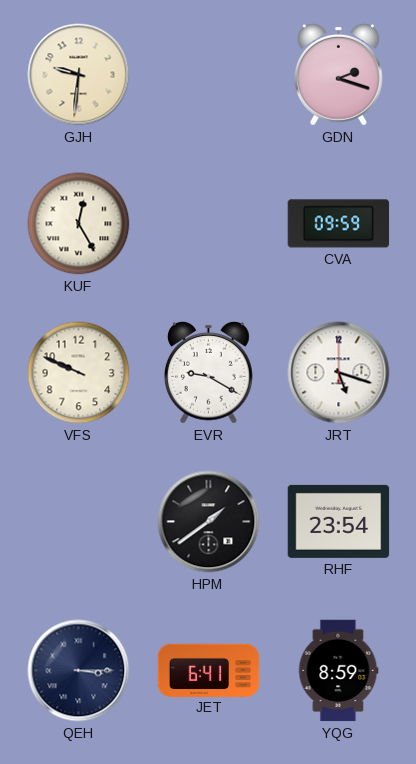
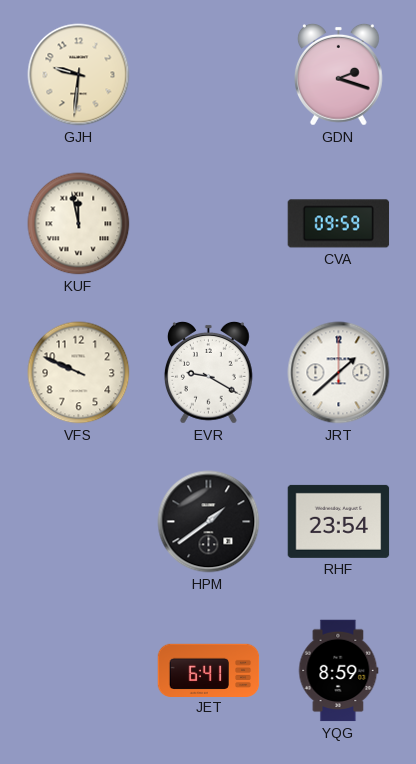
KUF: 12:25 -> 11:58 (79, 224)
JRT: 5:18 -> 1:38 (339, 373)
QEH: 3:15 -> none (79, 671)
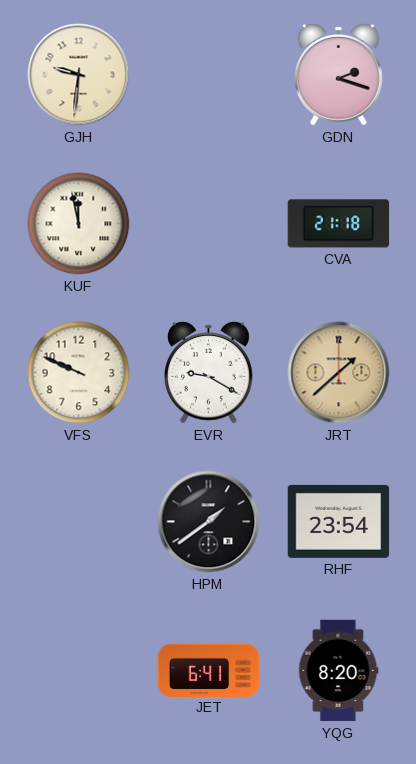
CVA: 09:59 -> 21:18 (339, 224)
JRT dial: white -> champagne (339, 373)
YQG: 8:59 -> 8:20 (338, 671)
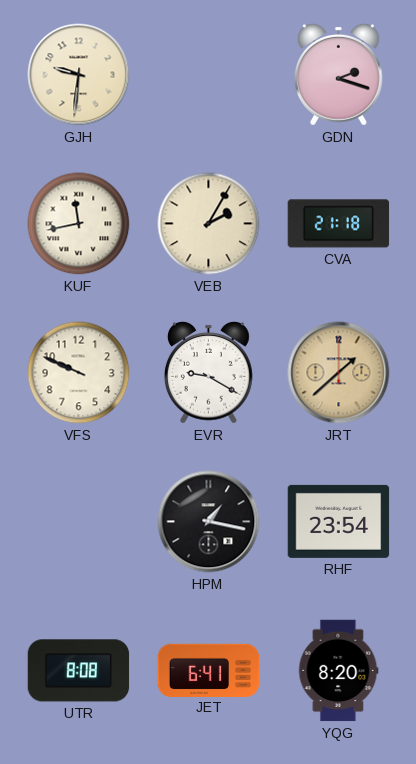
KUF: 11:58 -> 11:43 (79, 224)
VEB: none -> 2:05 (209, 224)
HPM: 1:39 -> 1:17 (209, 522)
UTR: none -> 8:08 (79, 671)
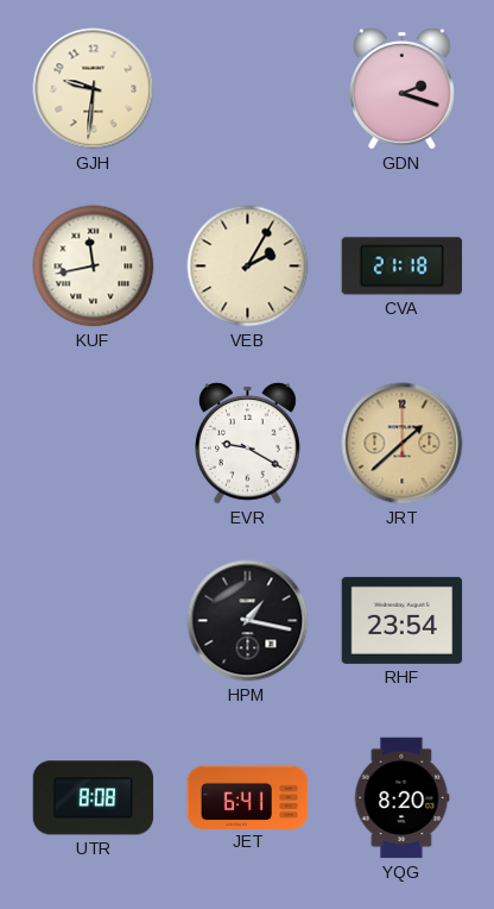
VFS: 9:49 -> none (79, 373)
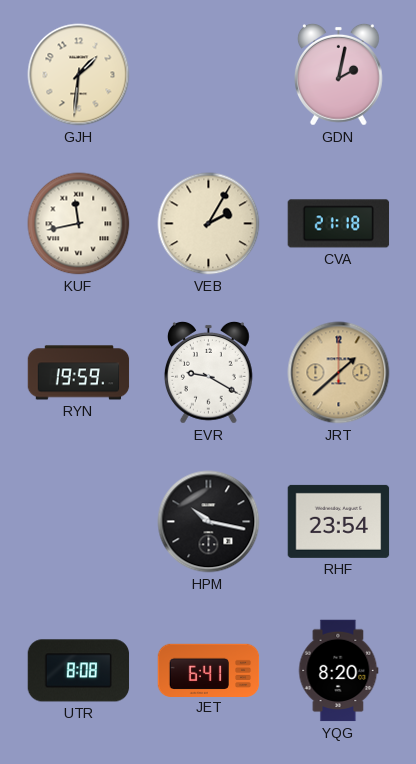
GJH: 9:31 -> 1:31 (79, 75)
GDN: 2:18 -> 2:02 (338, 74)
RYN: none -> 19:59 (79, 373)
HPM: 1:17 -> 10:17 (209, 522)
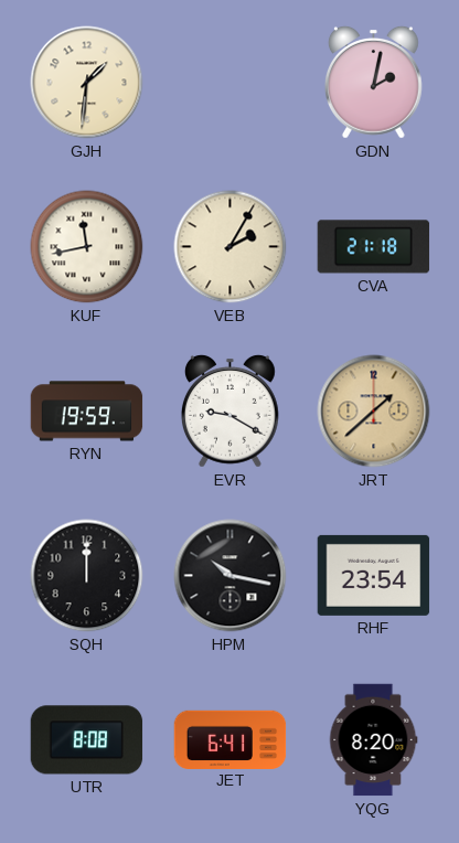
SQH: none -> 12:00 (87, 576)
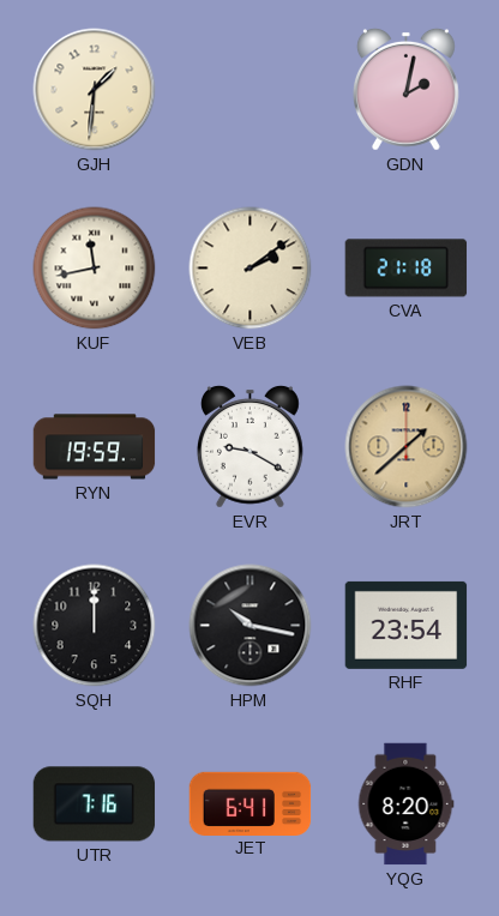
VEB: 2:05 -> 2:09 (251, 269)
UTR: 8:08 -> 7:16 (95, 804)
